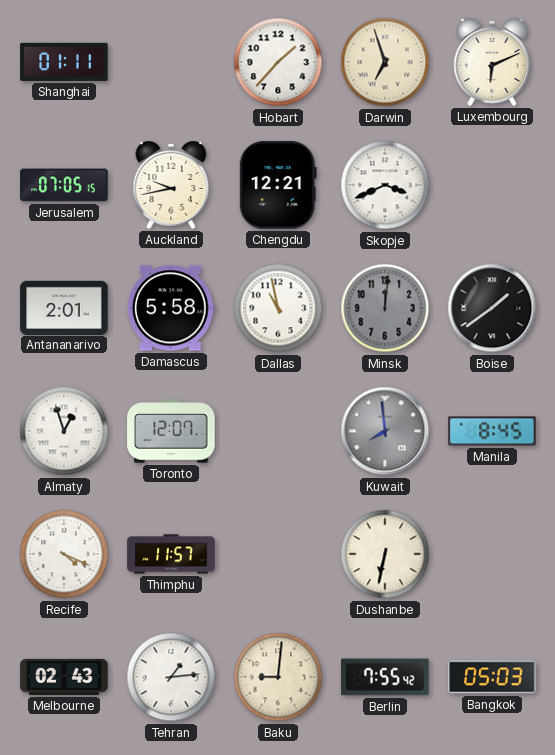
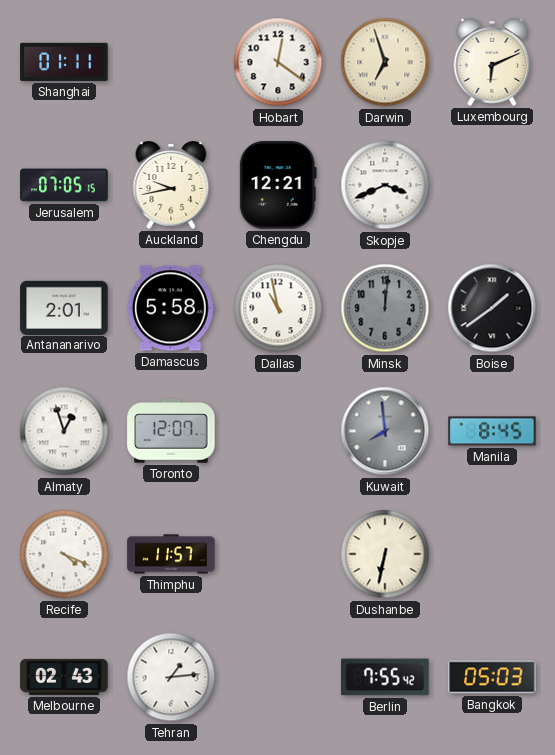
Hobart: 1:37 -> 12:21 (278, 62)
Baku: 9:01 -> none (278, 677)
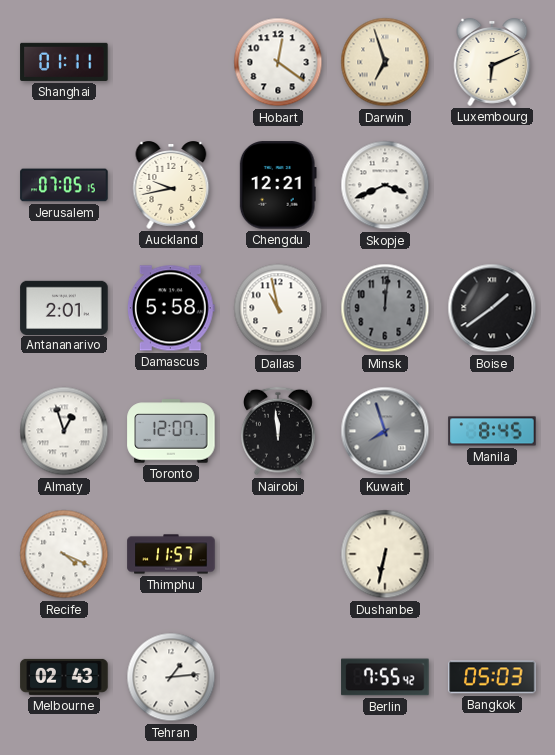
Nairobi: none -> 11:59 (278, 431)
Kuwait: 7:59 -> 7:57 (385, 431)
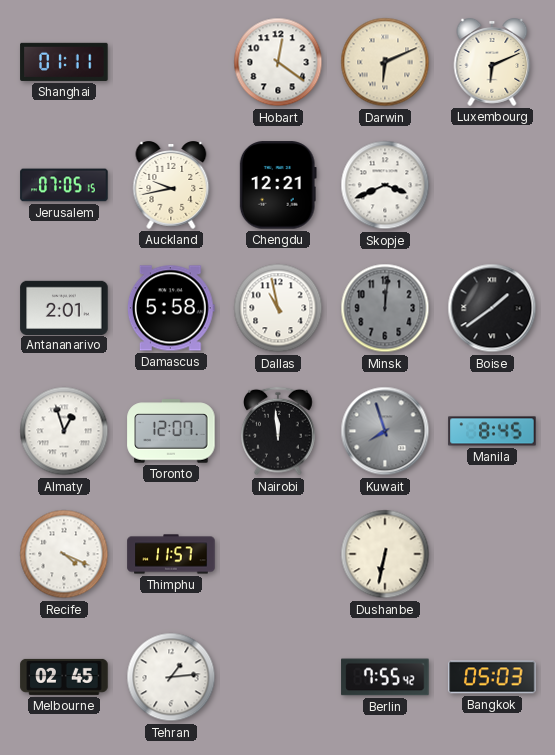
Darwin: 6:57 -> 6:11 (385, 62)
Melbourne: 02:43 -> 02:45 (64, 677)
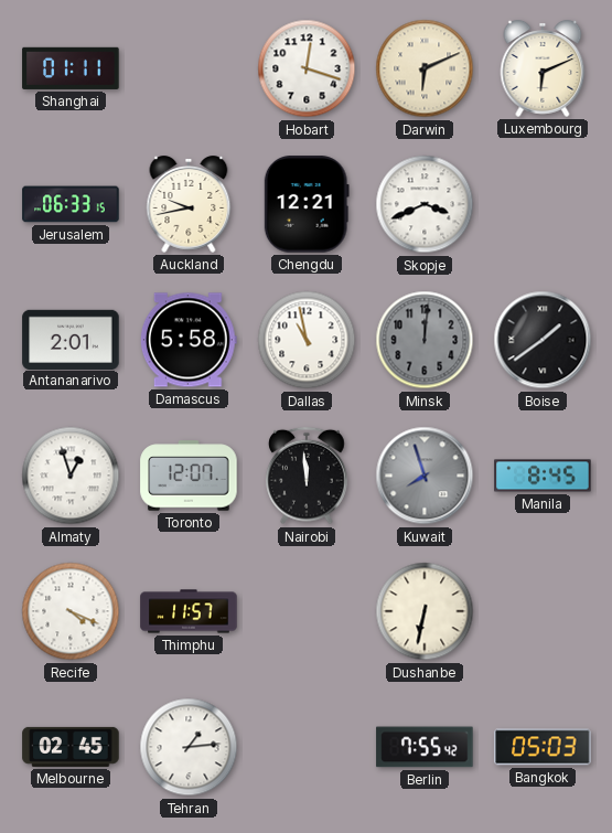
Hobart: 12:21 -> 12:18 (307, 68)
Jerusalem: 07:05 -> 06:33 (71, 204)
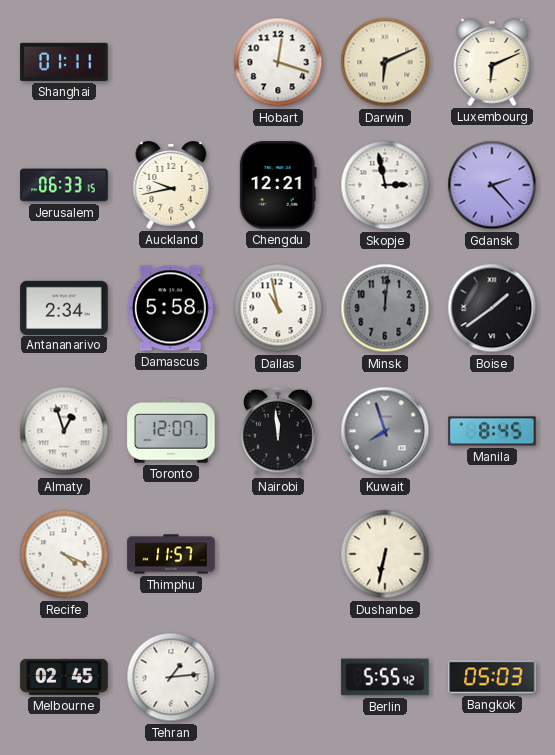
Skopje: 3:41 -> 2:58 (385, 185)
Gdansk: none -> 2:23 (492, 185)
Antananarivo: 2:01 -> 2:34 (64, 307)
Berlin: 7:55 -> 5:55 (385, 677)
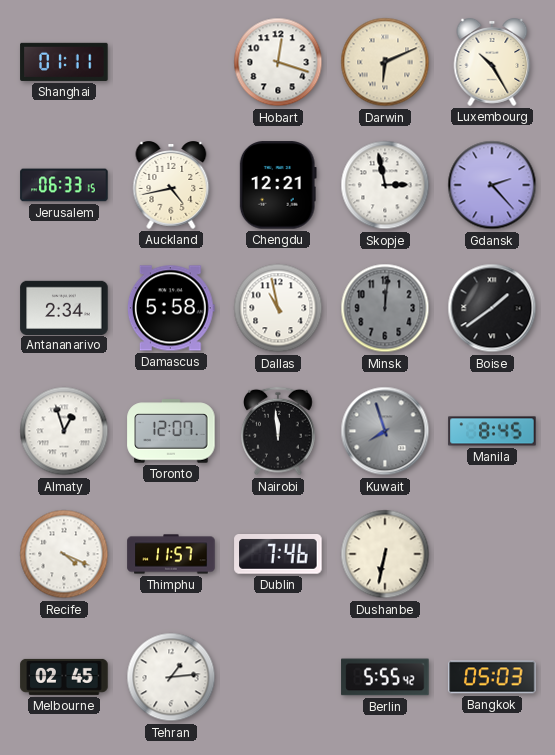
Luxembourg: 6:11 -> 10:25 (492, 63)
Auckland: 9:43 -> 4:43 (171, 186)
Dublin: none -> 7:46 (278, 555)
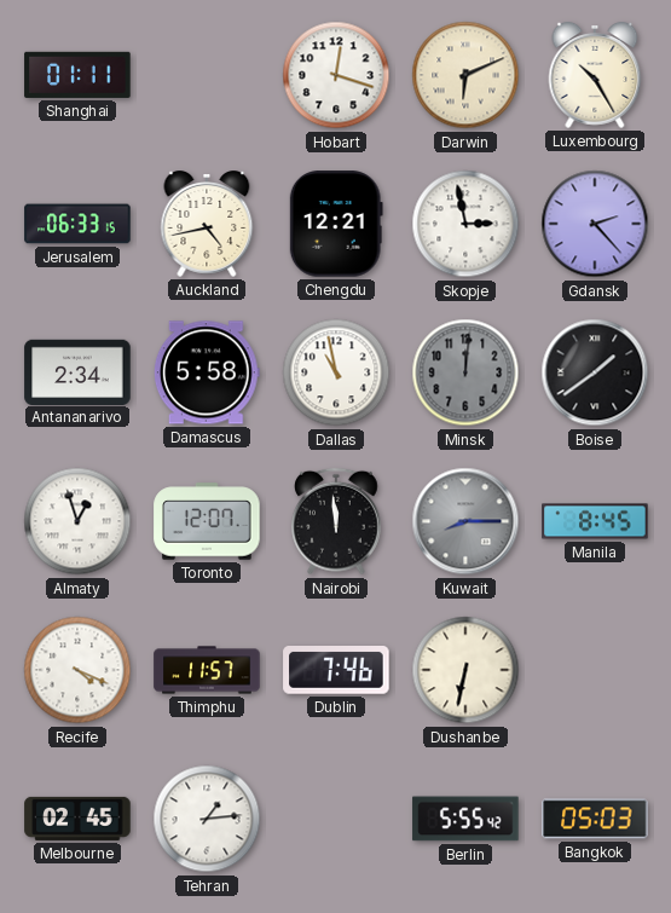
Kuwait: 7:57 -> 8:15 (465, 521)
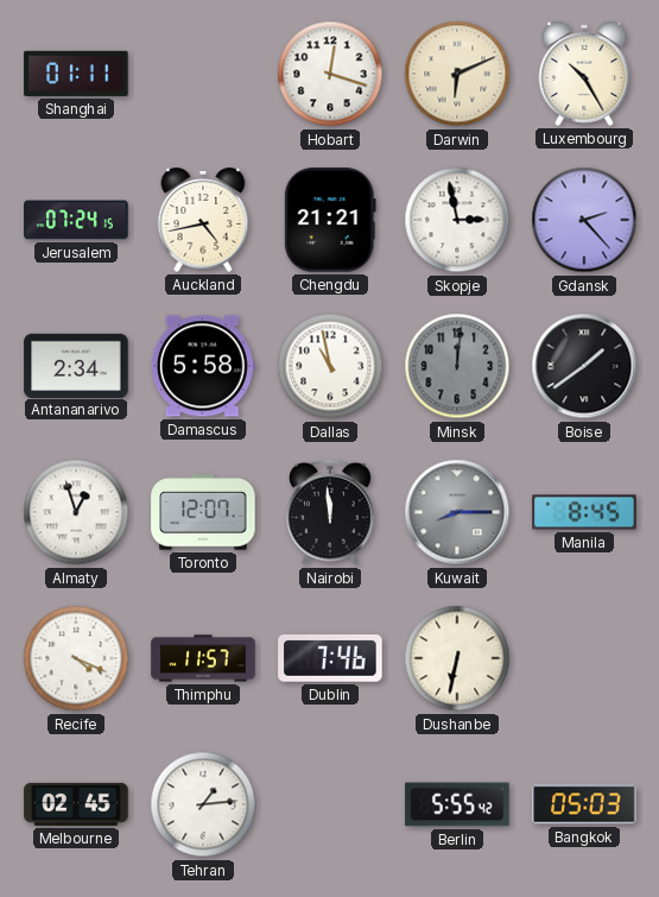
Jerusalem: 06:33 -> 07:24 (76, 220)
Chengdu: 12:21 -> 21:21 (330, 220)
